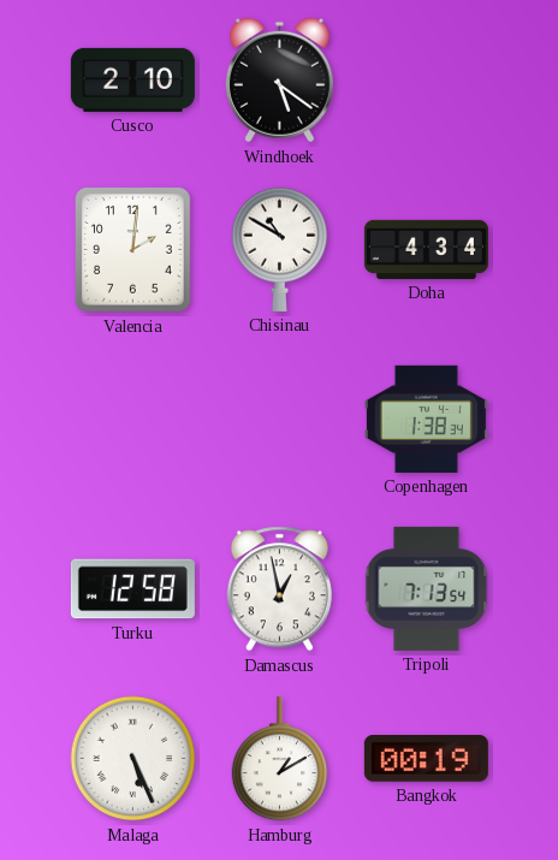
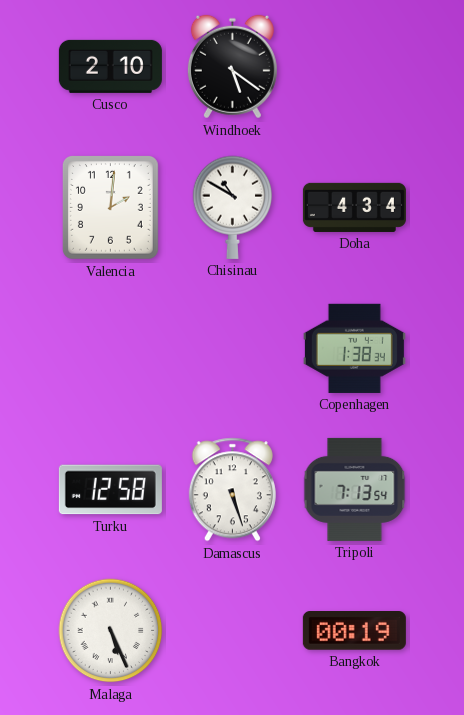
Damascus: 12:58 -> 5:27 (232, 490)
Hamburg: 1:10 -> none (280, 759)
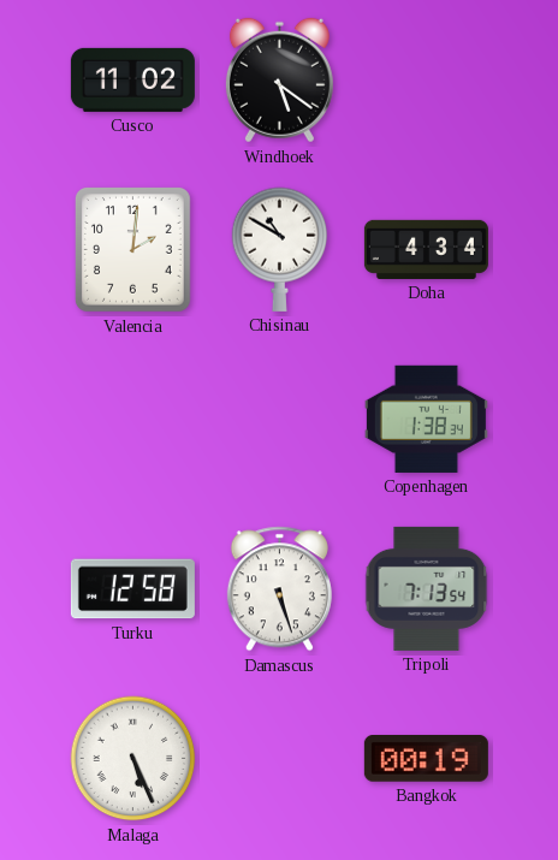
Cusco: 2:10 -> 11:02 (132, 79)
